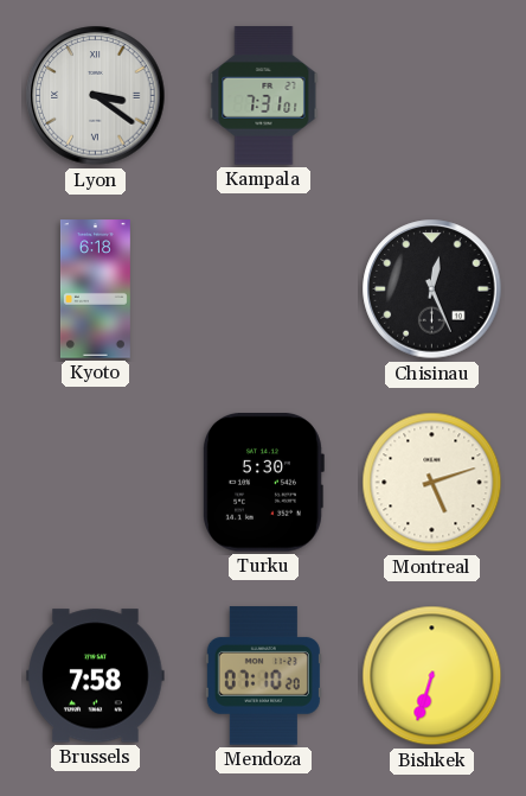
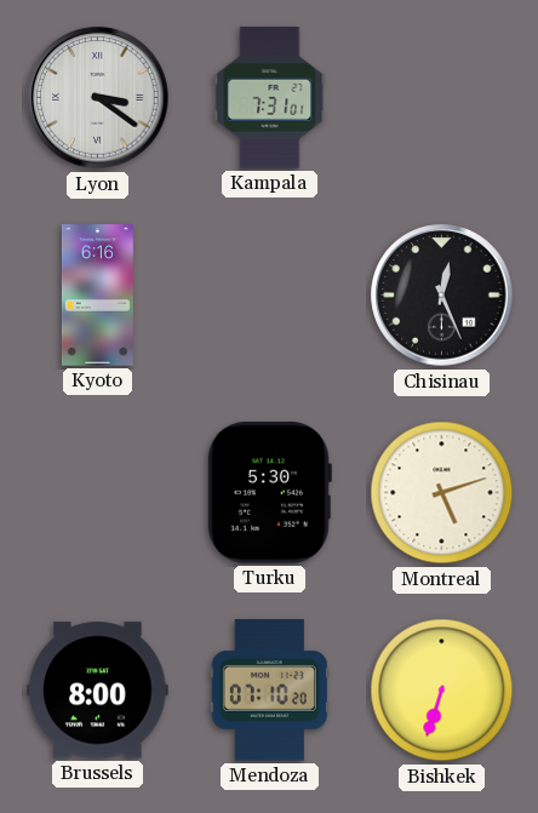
Kyoto: 6:18 -> 6:16 (97, 296)
Brussels: 7:58 -> 8:00 (98, 691)
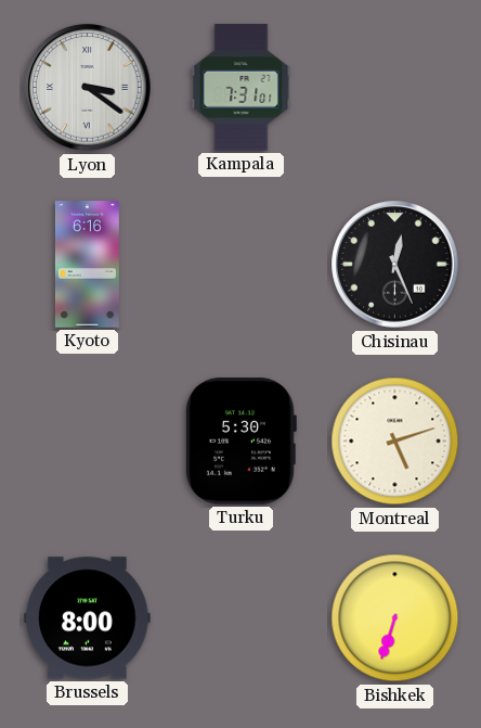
Mendoza: 07:10 -> none (269, 691)
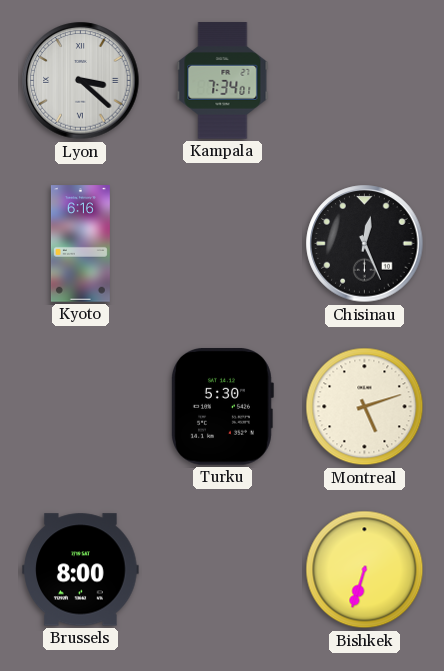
Lyon: 3:21 -> 3:22 (81, 81)
Kampala: 7:31 -> 7:34 (223, 81)
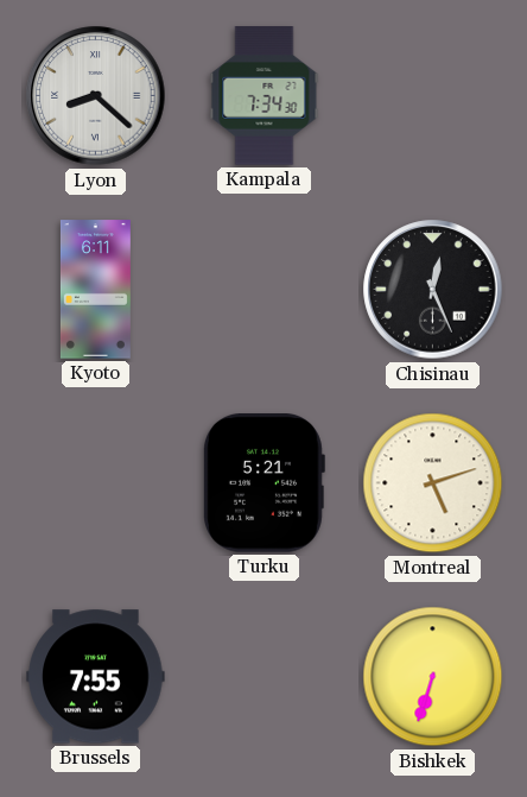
Lyon: 3:22 -> 8:22 (96, 96)
Kampala: 7:34:01 -> 7:34:30 (265, 96)
Kyoto: 6:16 -> 6:11 (95, 290)
Turku: 5:30 -> 5:21 (265, 483)
Brussels: 8:00 -> 7:55 (96, 677)
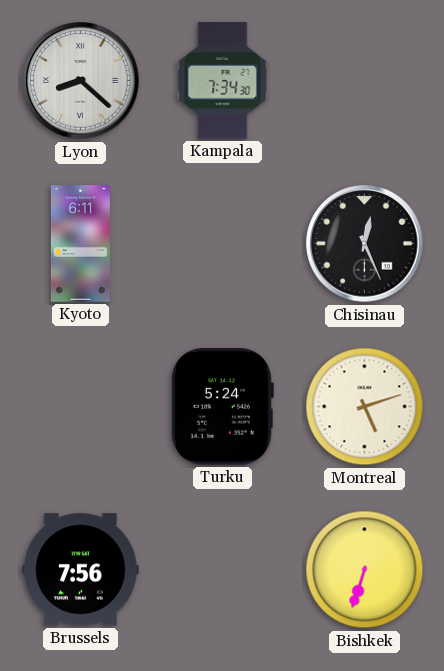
Turku: 5:21 -> 5:24 (223, 407)
Brussels: 7:55 -> 7:56 (81, 570)
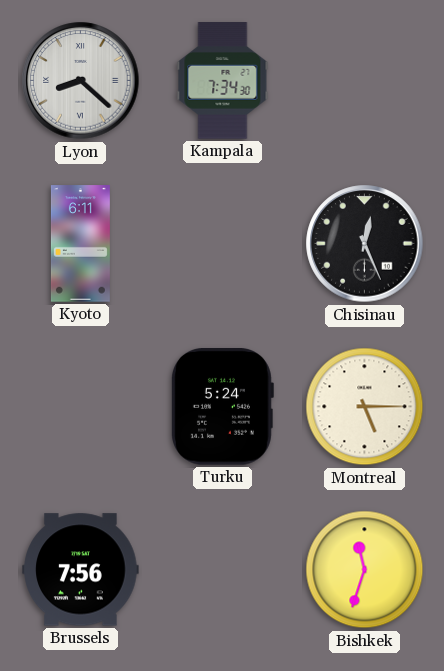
Montreal: 5:12 -> 5:15 (365, 407)
Bishkek: 6:33 -> 11:33 (365, 570)
